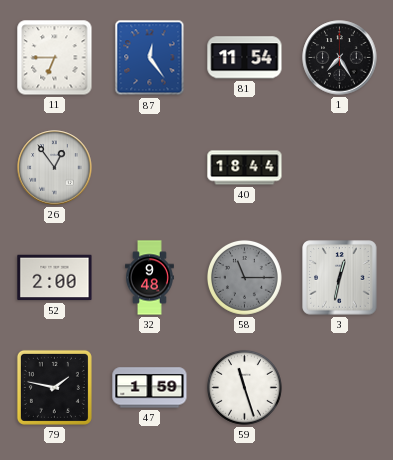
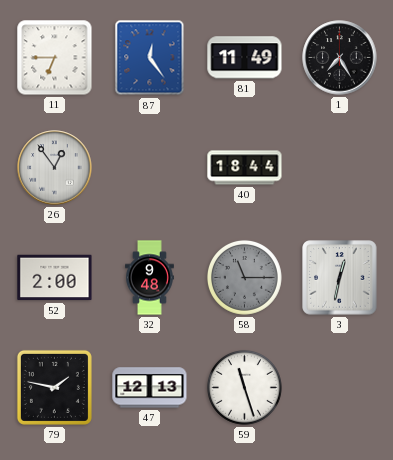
81: 11:54 -> 11:49 (245, 58)
47: 1:59 -> 12:13 (150, 388)
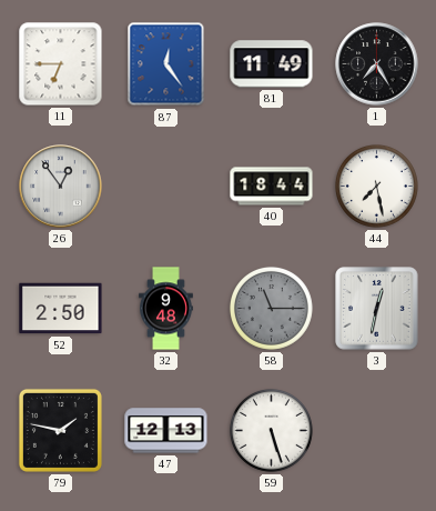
44: none -> 7:28 (376, 186)
52: 2:00 -> 2:50 (61, 309)
59: 11:27 -> 5:27 (271, 430)
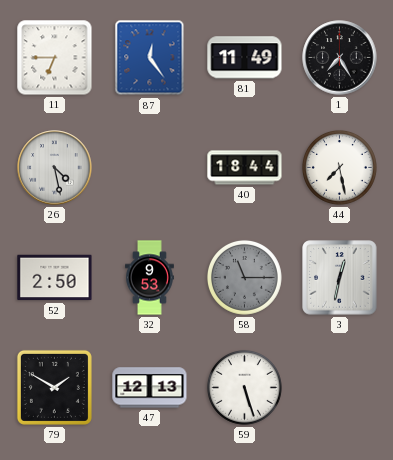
26: 12:54 -> 4:28 (55, 168)
32: 9:48 -> 9:53 (150, 278)
79: 1:47 -> 1:50 (54, 387)
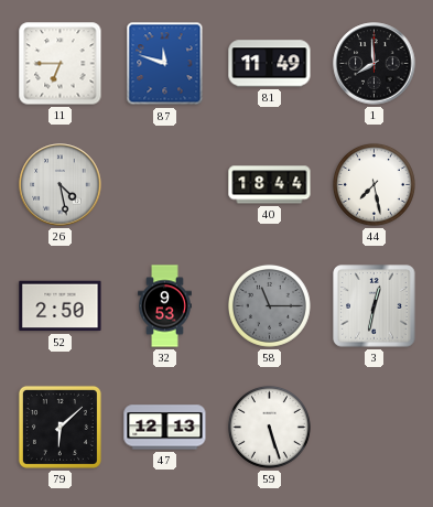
87: 12:24 -> 11:48 (165, 64)
1: 7:25 -> 7:59 (375, 64)
79: 1:50 -> 6:08 (59, 427)
